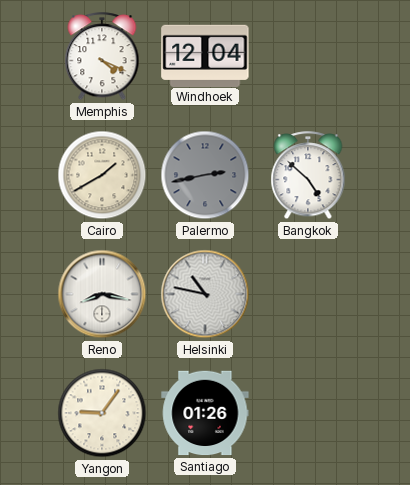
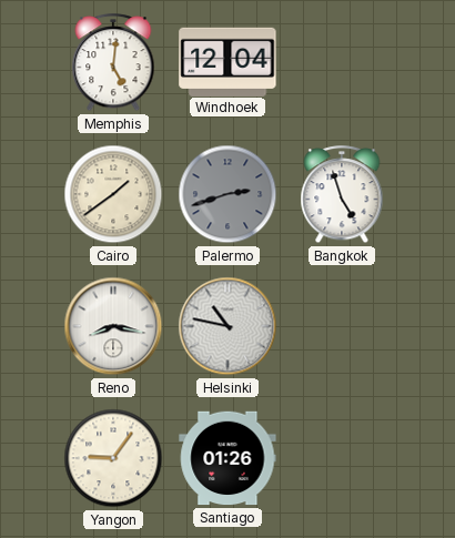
Memphis: 4:19 -> 5:01 (113, 63)
Cairo: 1:40 -> 1:39 (113, 194)
Palermo: 2:43 -> 2:42 (228, 194)
Bangkok: 4:52 -> 4:57 (342, 195)
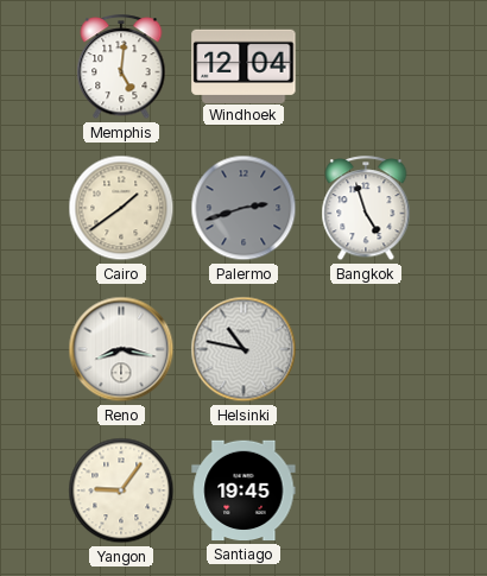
Santiago: 01:26 -> 19:45 (243, 490)
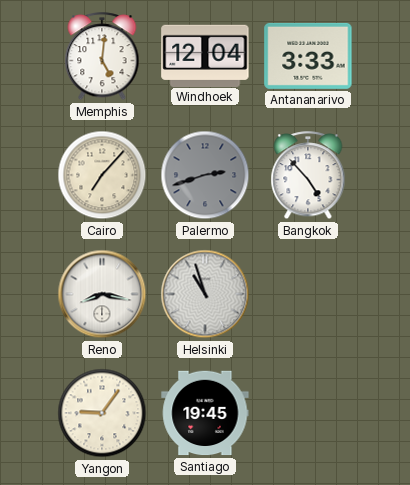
Antananarivo: none -> 3:33 (308, 56)
Cairo: 1:39 -> 7:07 (102, 175)
Bangkok: 4:57 -> 4:53 (308, 176)
Helsinki: 10:47 -> 10:57 (205, 294)
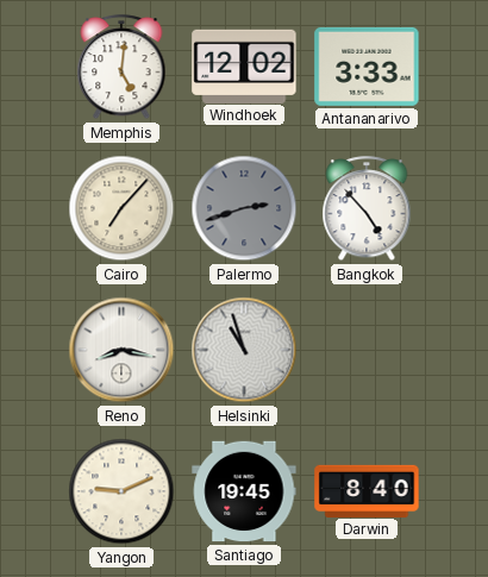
Windhoek: 12:04 -> 12:02 (244, 65)
Yangon: 9:06 -> 9:11 (121, 491)
Darwin: none -> 8:40 (367, 490)
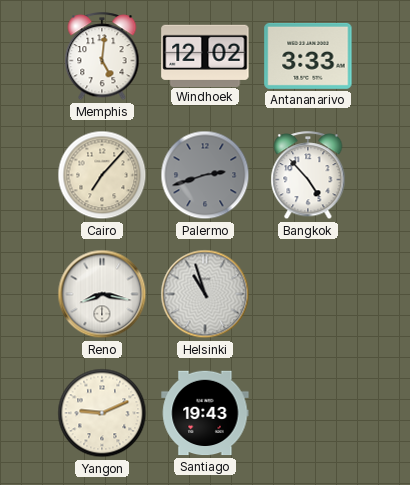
Santiago: 19:45 -> 19:43 (205, 413)
Darwin: 8:40 -> none (367, 490)
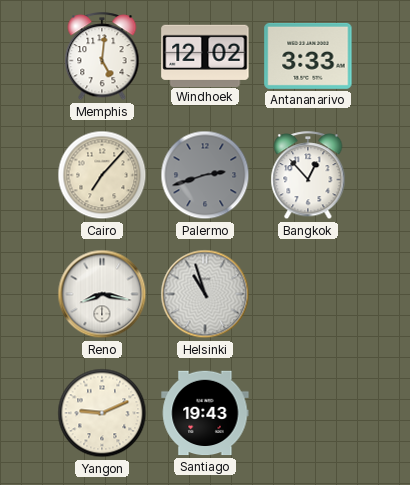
Bangkok: 4:53 -> 12:53 (308, 176)
